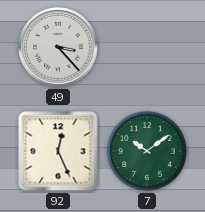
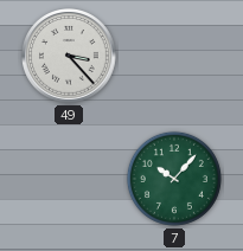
92: 12:26 -> none (58, 151)
7: 10:09 -> 10:07 (174, 179)
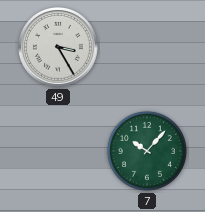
49: 3:23 -> 3:25 (58, 47)
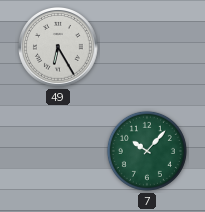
49: 3:25 -> 6:25 (58, 47)
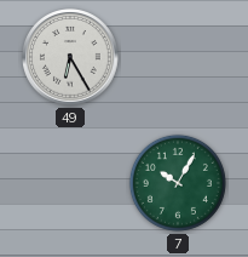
7: 10:07 -> 10:05 (178, 183)
